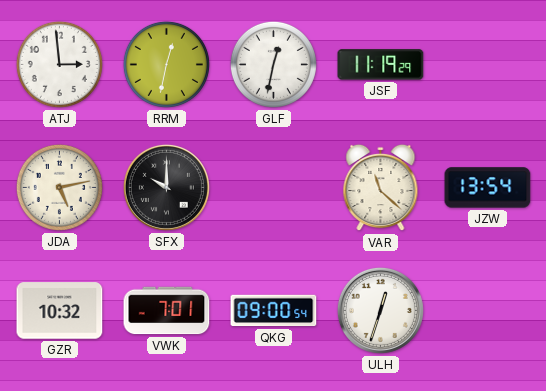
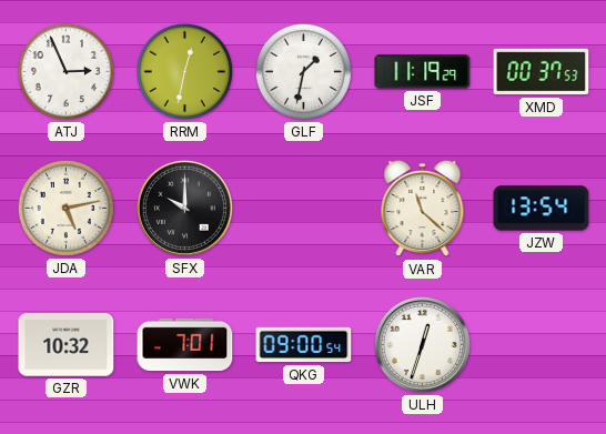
ATJ: 2:59 -> 2:56 (65, 71)
GLF: 12:32 -> 1:32 (303, 71)
XMD: none -> 00:37 (542, 72)
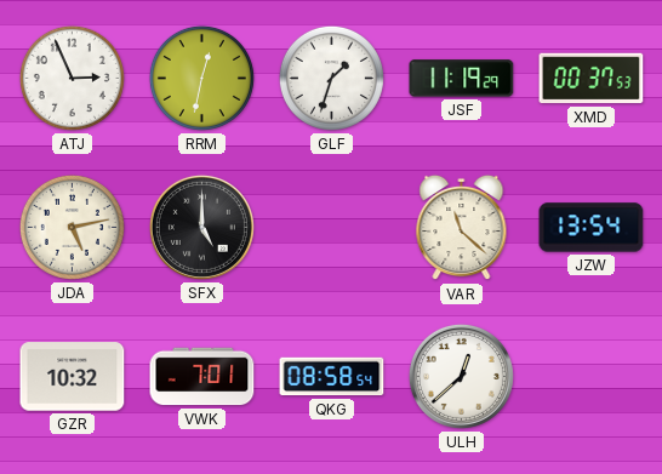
GLF: 1:32 -> 1:33 (331, 78)
SFX: 10:00 -> 5:00 (201, 227)
QKG: 09:00 -> 08:58 (332, 377)
ULH: 12:33 -> 12:38 (461, 376)
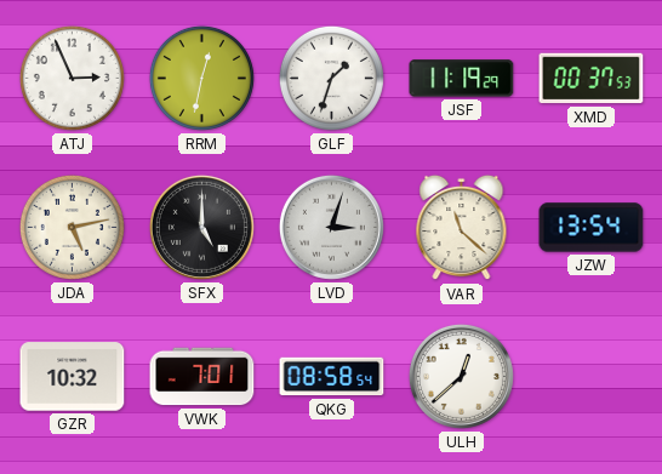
LVD: none -> 3:03 (331, 227)
